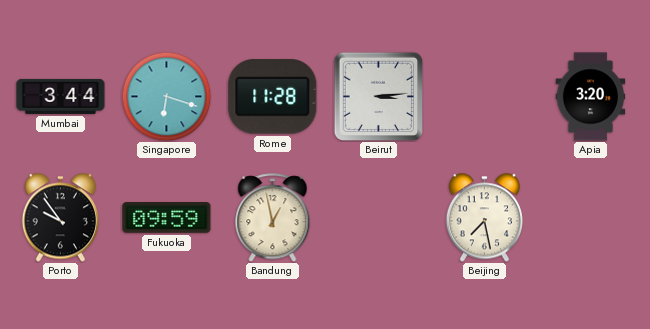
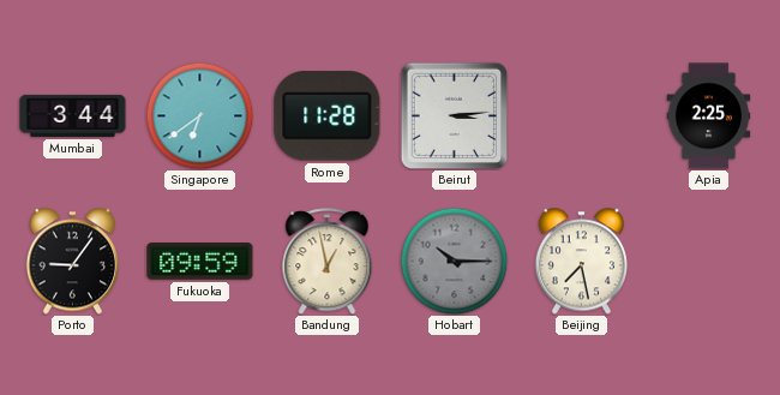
Singapore: 6:18 -> 6:39 (199, 115)
Apia: 3:20 -> 2:25 (709, 116)
Porto: 9:54 -> 9:06 (73, 262)
Hobart: none -> 10:15 (454, 261)
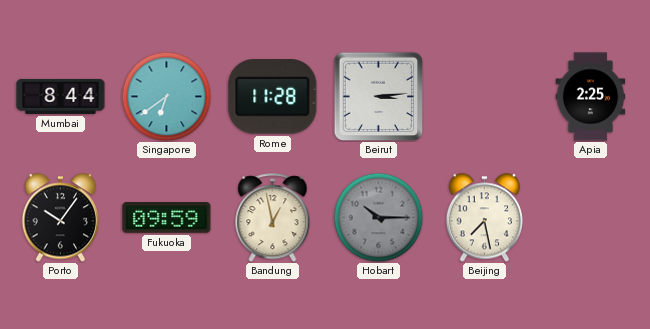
Mumbai: 3:44 -> 8:44 (61, 96)
Porto: 9:06 -> 10:06 (61, 218)
